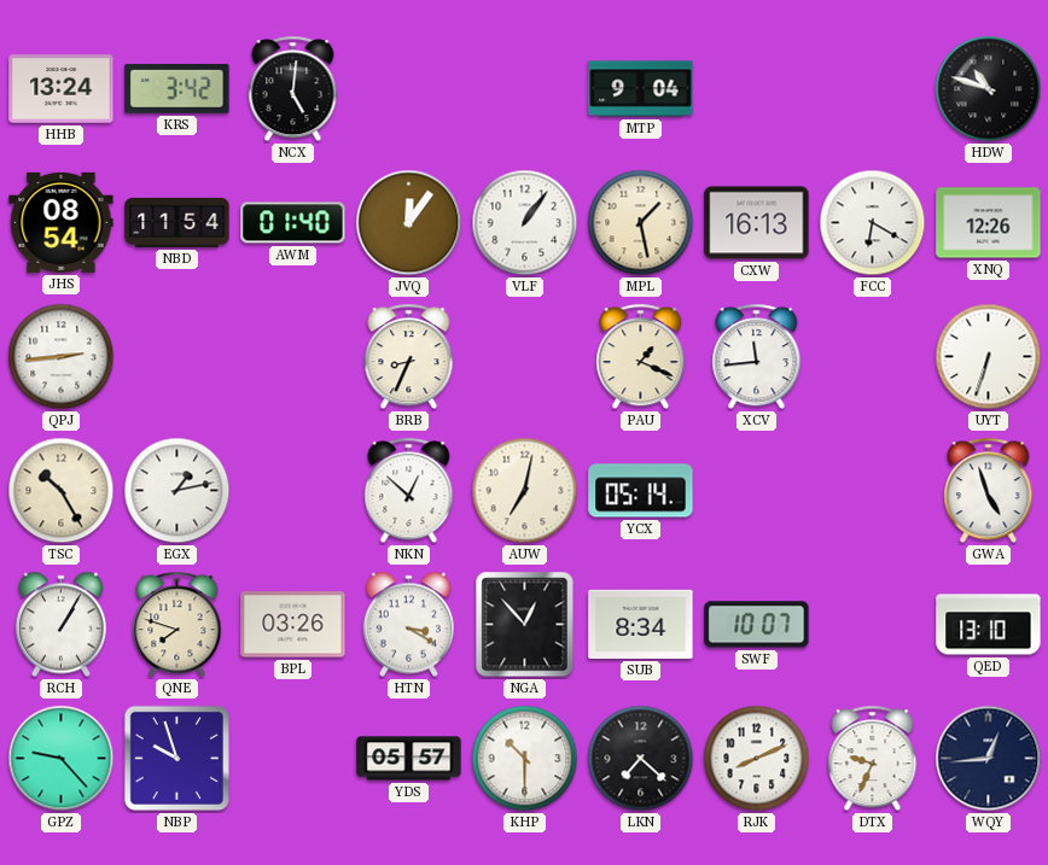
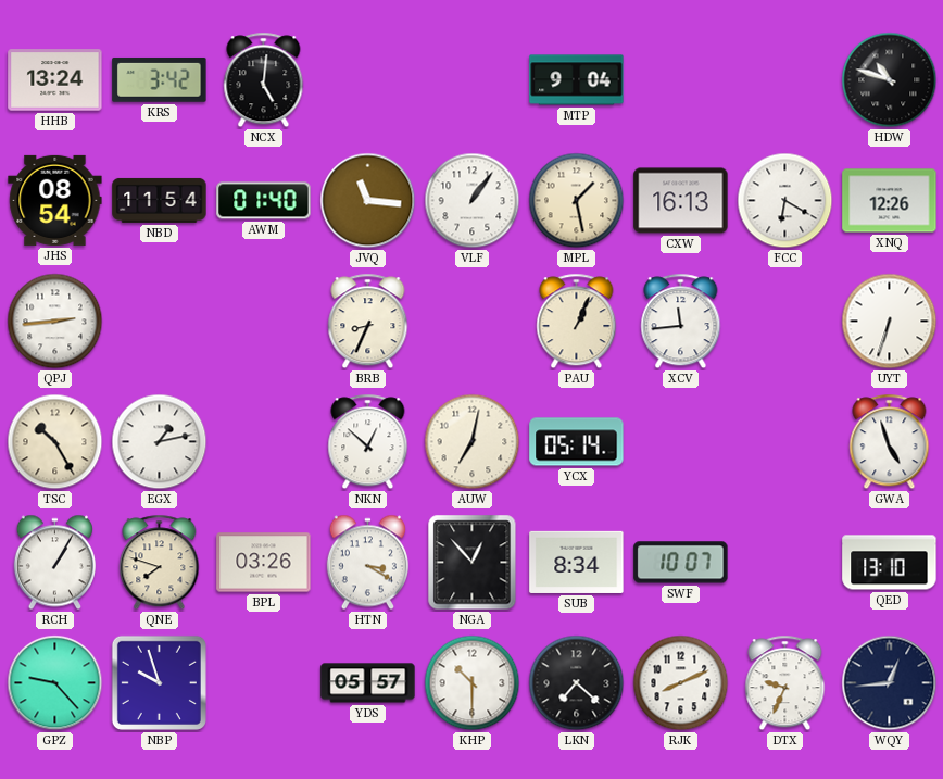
JVQ: 12:06 -> 11:16 (368, 201)
PAU: 1:19 -> 1:04 (577, 322)
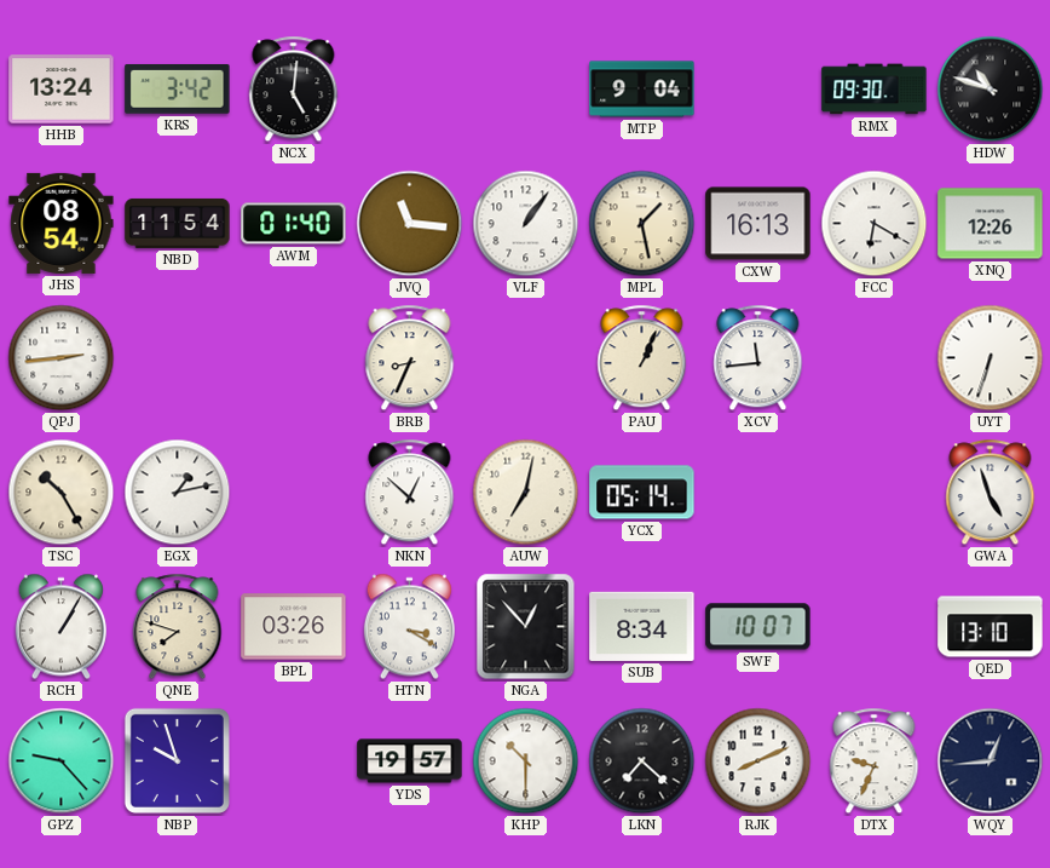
RMX: none -> 09:30 (875, 90)
YDS: 05:57 -> 19:57 (410, 761)
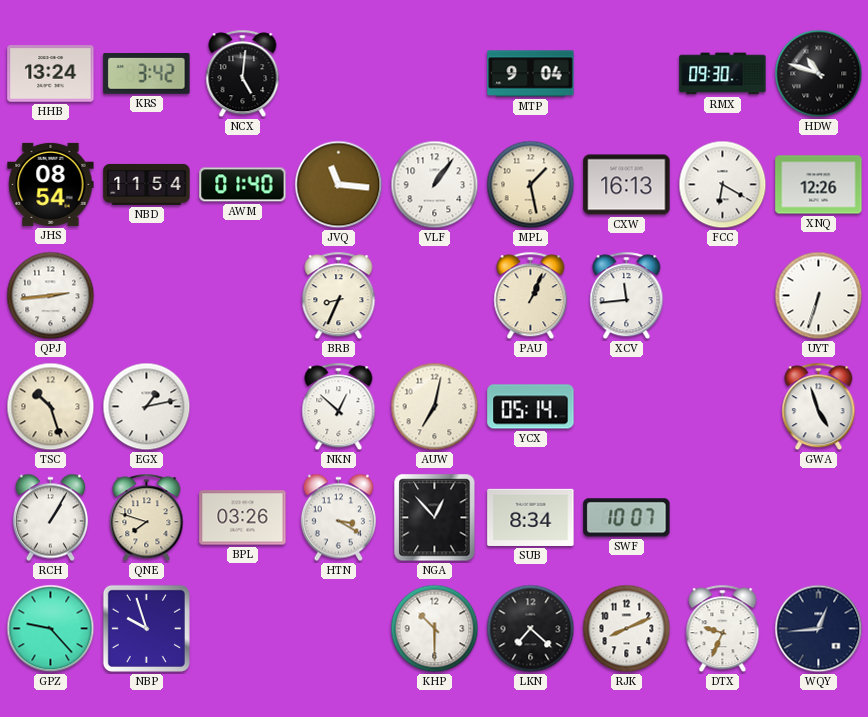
TSC: 10:25 -> 10:27 (51, 407)
QED: 13:10 -> none (991, 627)
YDS: 19:57 -> none (410, 761)
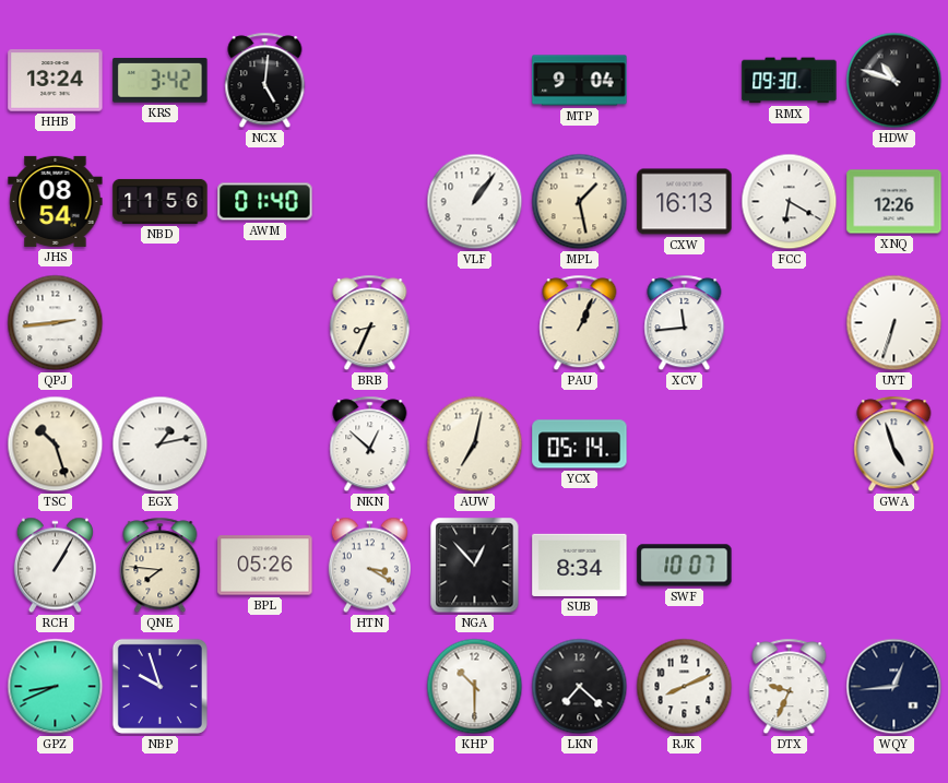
NBD: 11:54 -> 11:56 (161, 201)
JVQ: 11:16 -> none (339, 185)
QNE: 7:48 -> 7:46 (161, 566)
BPL: 03:26 -> 05:26 (265, 566)
GPZ: 9:23 -> 8:41 (56, 687)
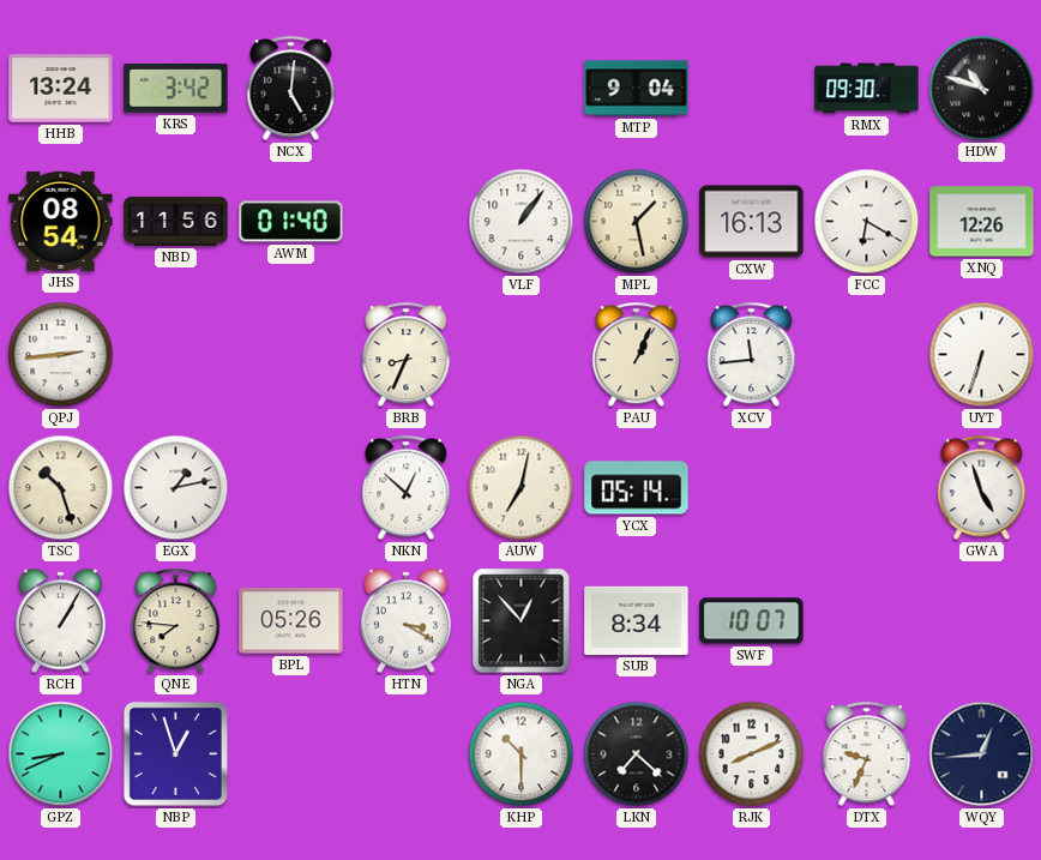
NBP: 9:57 -> 12:57 (175, 753)
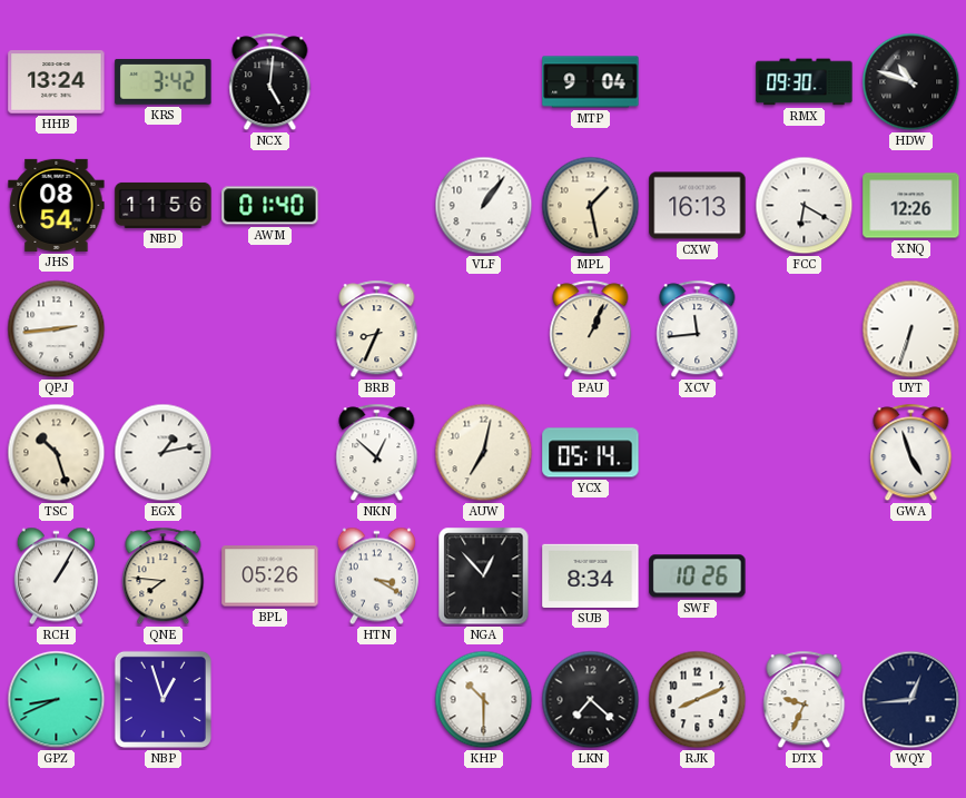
SWF: 10:07 -> 10:26 (698, 577)
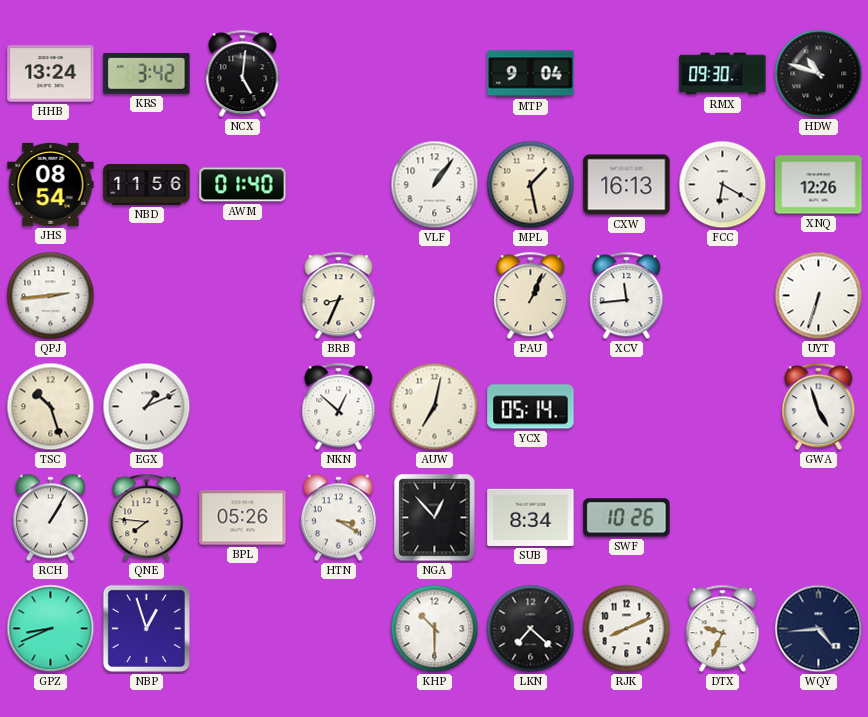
EGX: 1:13 -> 1:11 (147, 407)
WQY: 12:44 -> 4:44 (819, 629)
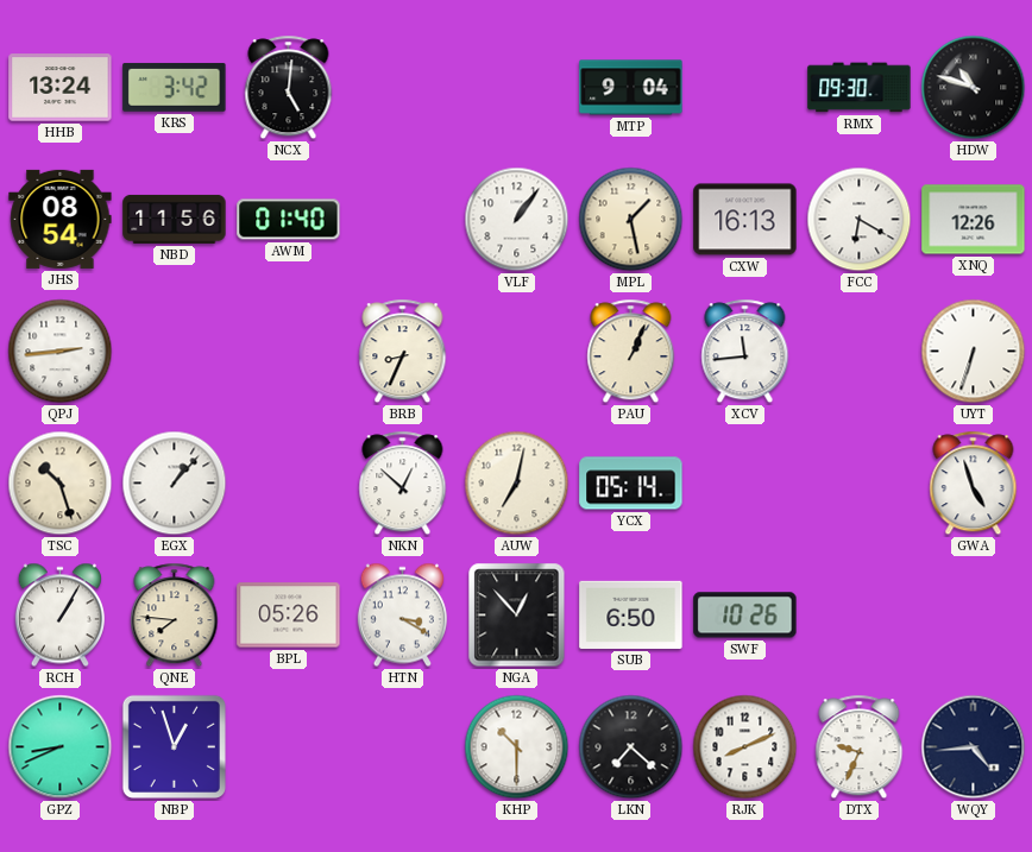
EGX: 1:11 -> 1:07 (175, 484)
SUB: 8:34 -> 6:50 (631, 614)
